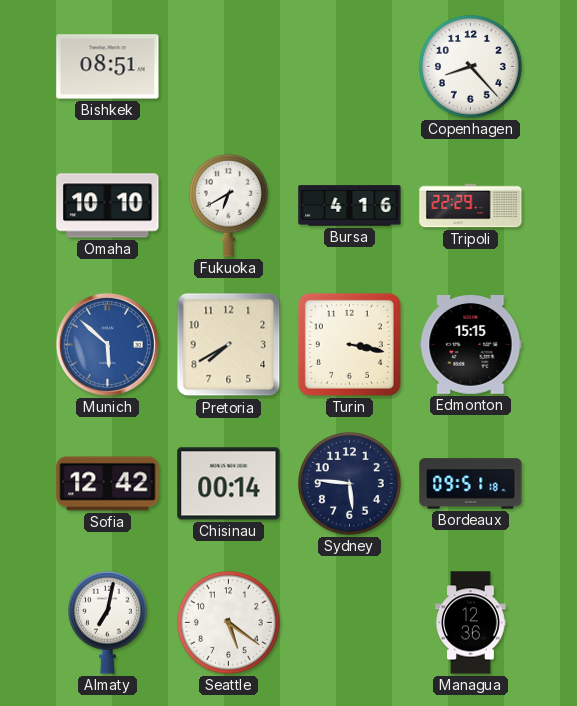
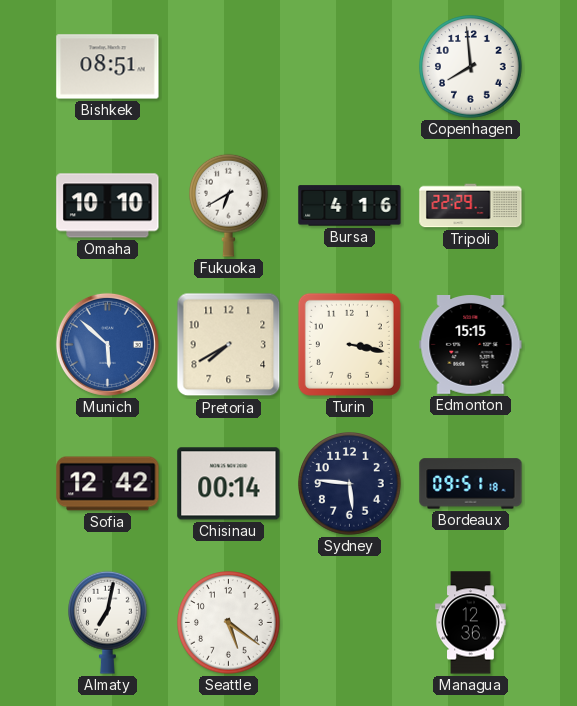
Copenhagen: 8:23 -> 7:59 (471, 67)
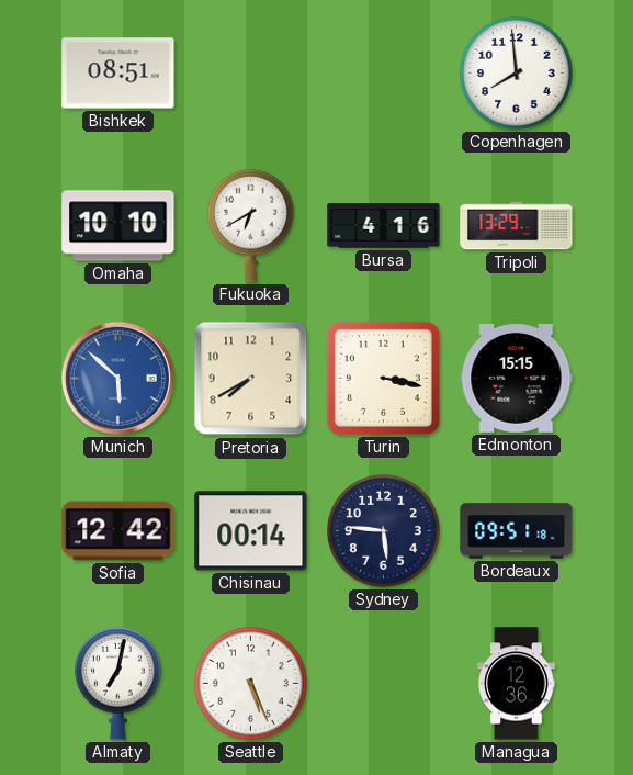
Tripoli: 22:29 -> 13:29 (517, 226)
Seattle: 5:21 -> 5:26 (251, 684)
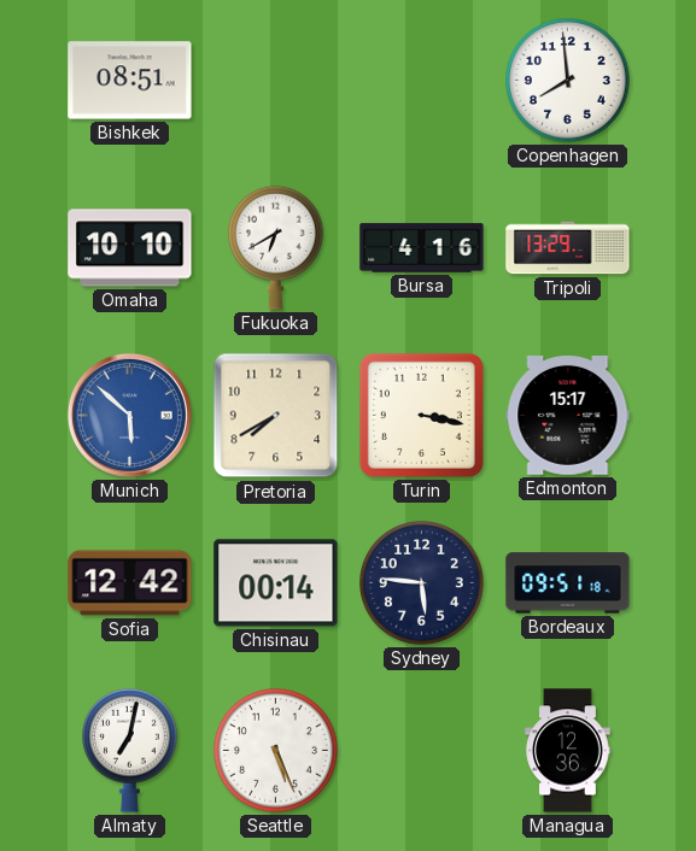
Edmonton: 15:15 -> 15:17 (568, 416)
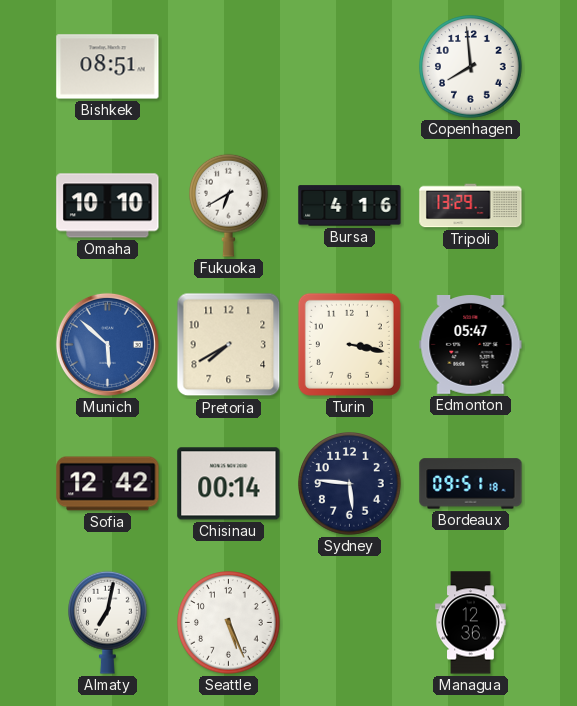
Edmonton: 15:17 -> 05:47 (471, 345)
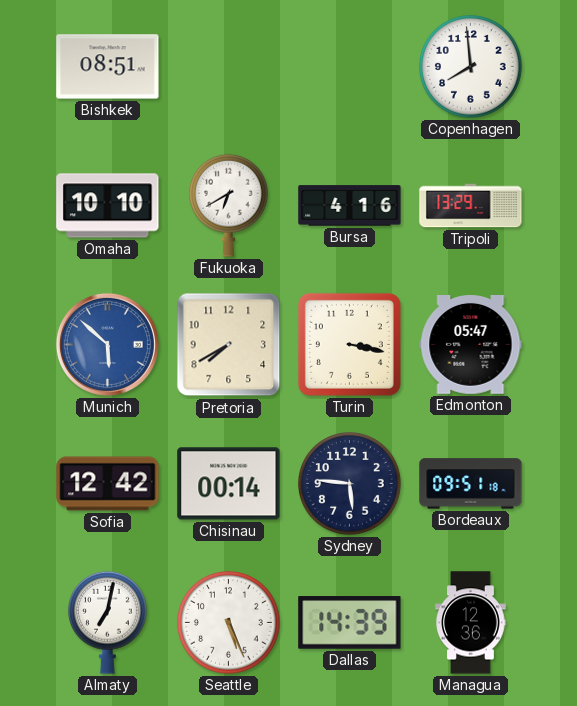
Dallas: none -> 14:39 (350, 623)
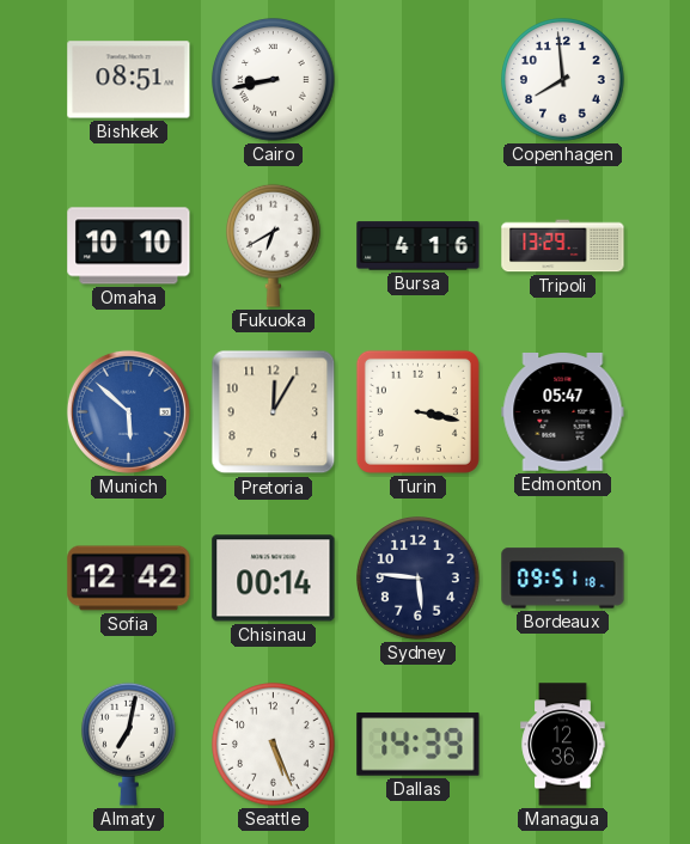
Cairo: none -> 8:43 (274, 80)
Pretoria: 7:40 -> 12:05 (274, 412)
